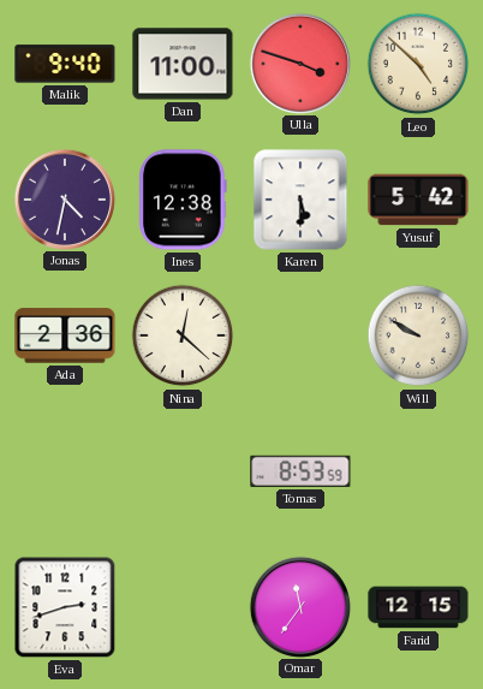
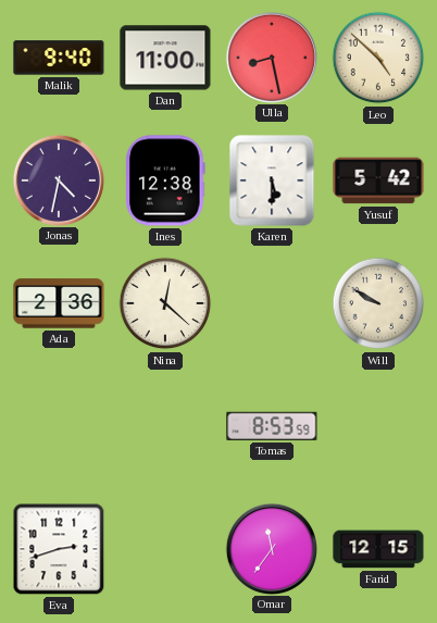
Ulla: 3:48 -> 8:28 (271, 57)
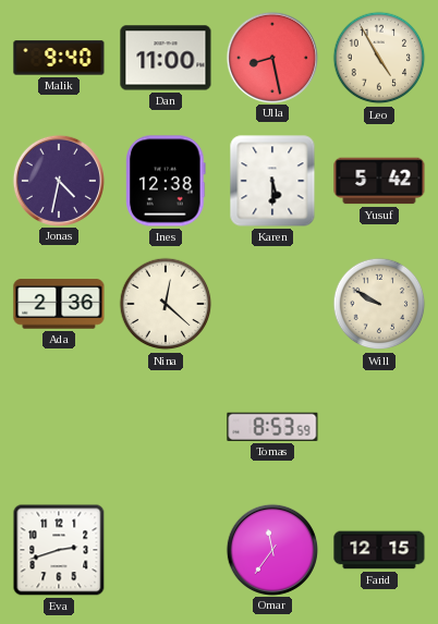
Leo: 4:52 -> 4:55 (379, 58)
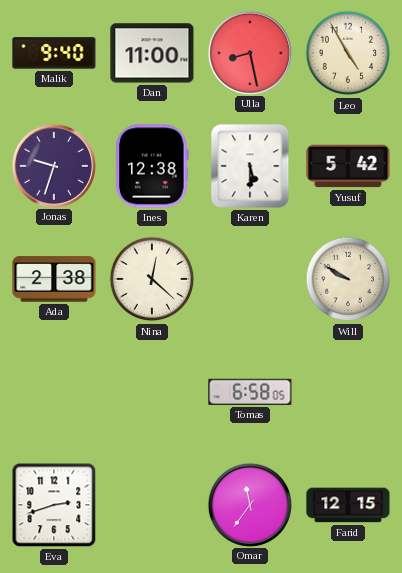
Jonas: 4:32 -> 9:33 (53, 165)
Ada: 2:36 -> 2:38 (54, 279)
Tomas: 8:53 -> 6:58 (250, 392)
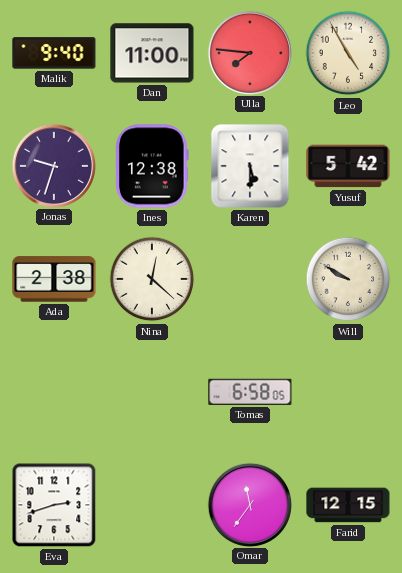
Ulla: 8:28 -> 7:46 (249, 52)
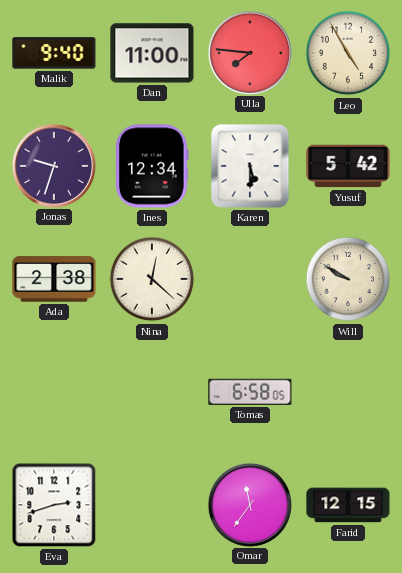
Ines: 12:38 -> 12:34 (152, 166)
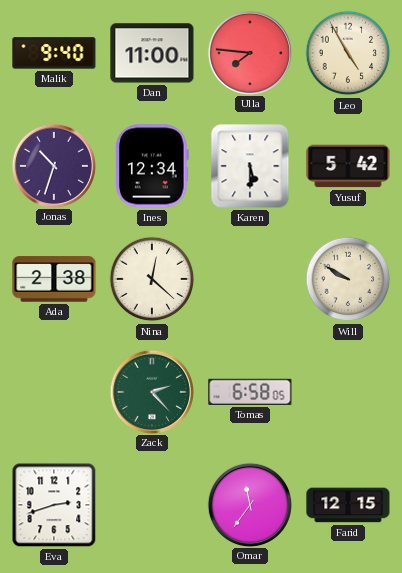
Jonas: 9:33 -> 10:33 (53, 165)
Zack: none -> 2:23 (151, 391)
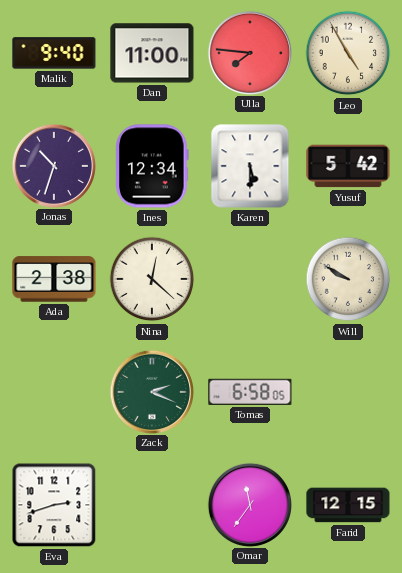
Zack: 2:23 -> 2:19 (151, 391)
